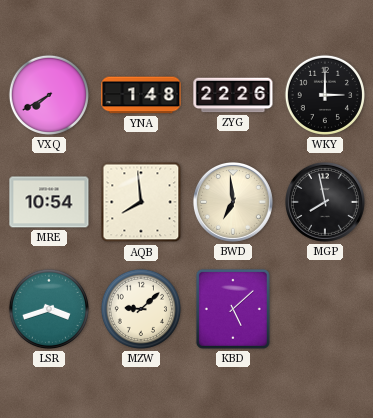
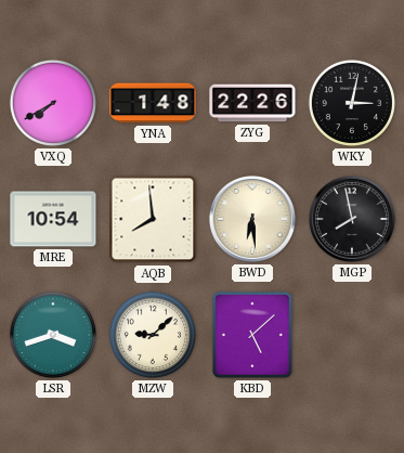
WKY: 3:00 -> 3:02 (352, 103)
BWD: 6:59 -> 6:29 (252, 219)
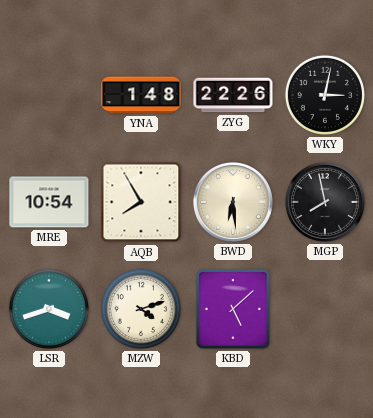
VXQ: 7:40 -> none (53, 103)
AQB: 7:59 -> 7:55 (141, 202)
MZW: 9:08 -> 4:12 (141, 309)
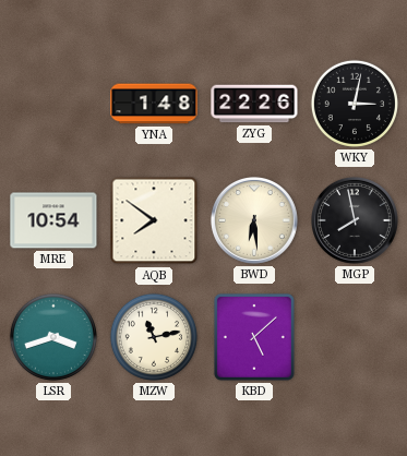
AQB: 7:55 -> 7:51 (154, 220)
MZW: 4:12 -> 11:13 (154, 337)
